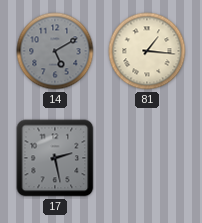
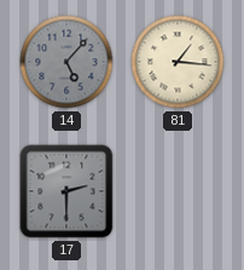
14: 5:10 -> 5:07 (66, 62)
17: 2:28 -> 2:30 (66, 191)
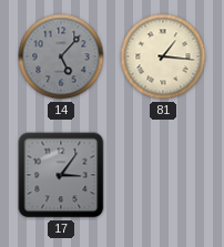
17: 2:30 -> 3:06 (61, 175)
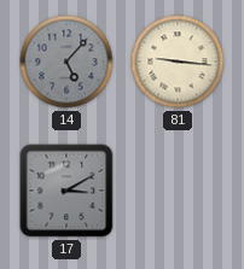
81: 1:16 -> 9:16 (178, 62)
17: 3:06 -> 3:10 (66, 191)
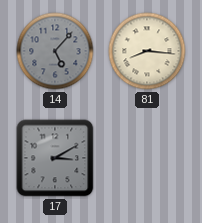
81: 9:16 -> 8:16 (147, 51)
